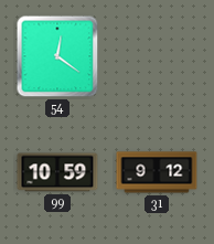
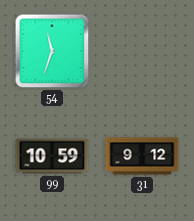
54: 12:21 -> 11:33 (52, 51)
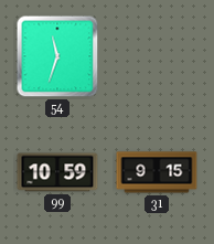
31: 9:12 -> 9:15 (157, 172)
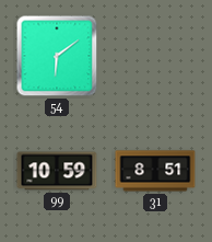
54: 11:33 -> 6:09 (57, 56)
31: 9:15 -> 8:51 (155, 171)
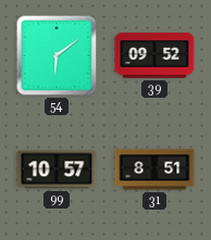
39: none -> 09:52 (154, 55)
99: 10:59 -> 10:57 (57, 169)
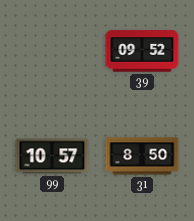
54: 6:09 -> none (57, 55)
31: 8:51 -> 8:50 (142, 156)
